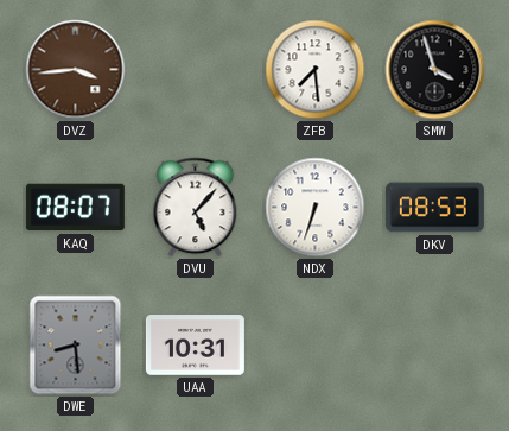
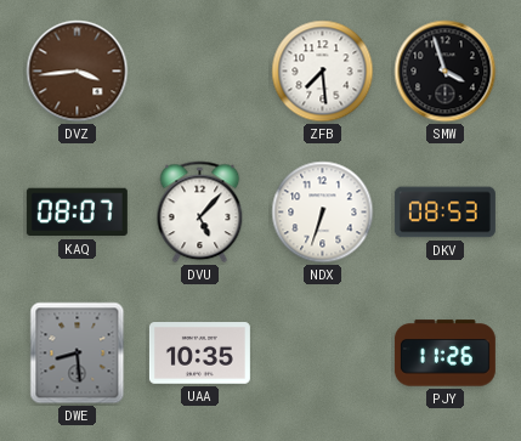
UAA: 10:31 -> 10:35 (199, 354)
PJY: none -> 11:26 (444, 354)
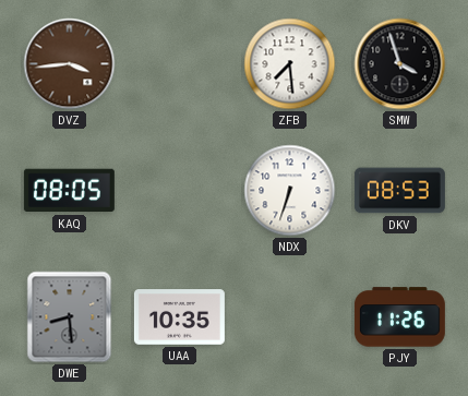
KAQ: 08:07 -> 08:05 (69, 191)
DVU: 5:07 -> none (200, 213)
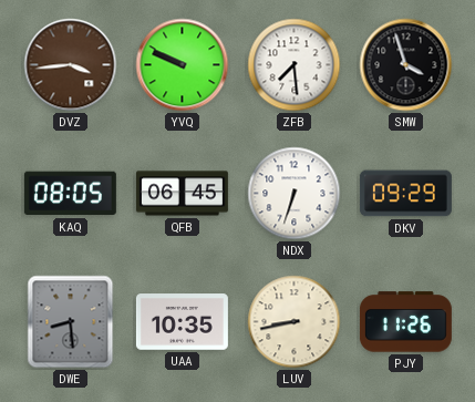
YVQ: none -> 9:49 (183, 65)
QFB: none -> 06:45 (182, 194)
DKV: 08:53 -> 09:29 (405, 194)
LUV: none -> 8:43 (295, 322)
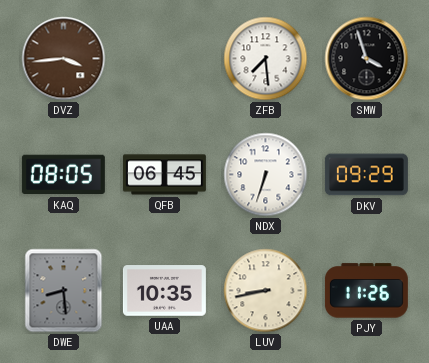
YVQ: 9:49 -> none (183, 65)
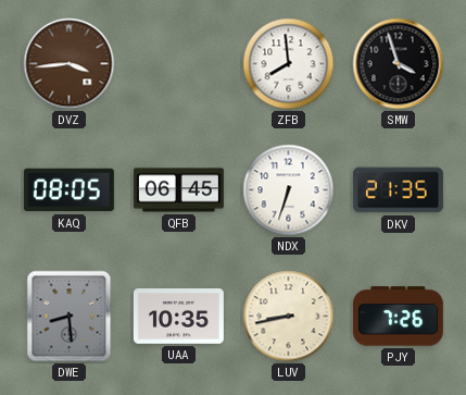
ZFB: 7:29 -> 7:59 (289, 64)
DKV: 09:29 -> 21:35 (398, 190)
PJY: 11:26 -> 7:26 (398, 317)
